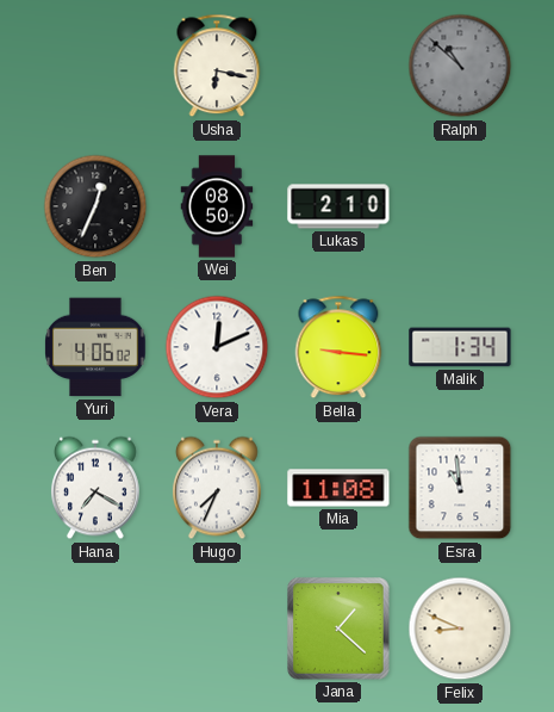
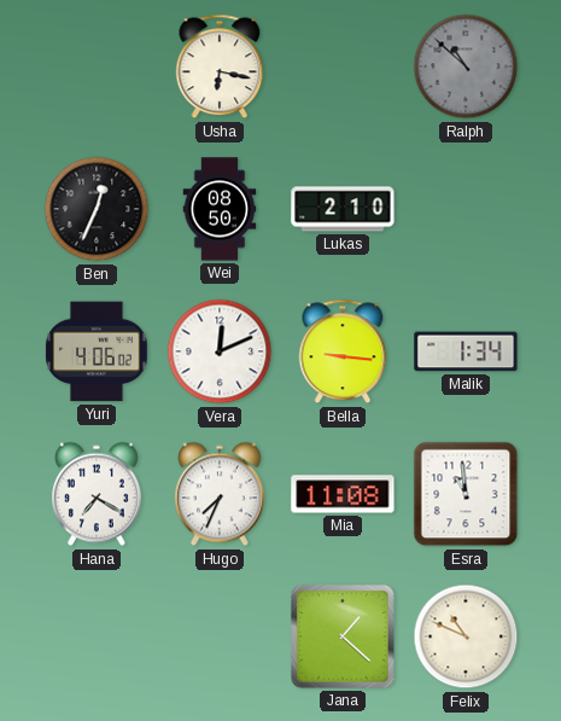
Felix: 8:49 -> 10:49 (466, 636)
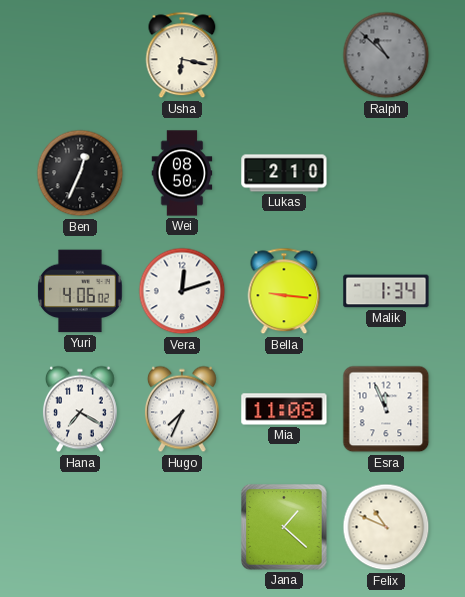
Vera: 12:11 -> 12:12 (182, 291)
Esra: 10:59 -> 11:56 (386, 409)
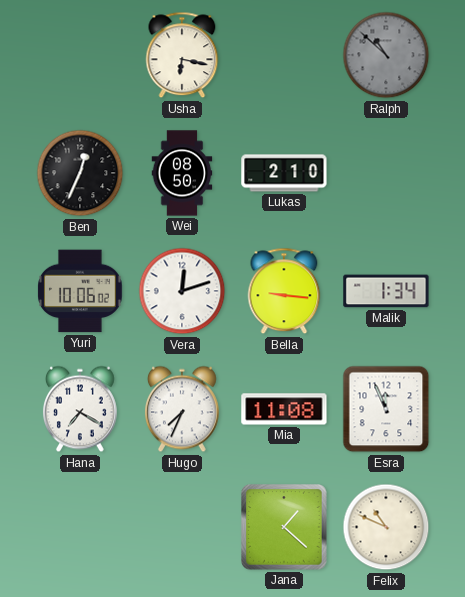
Yuri: 4:06 -> 10:06 (80, 291)
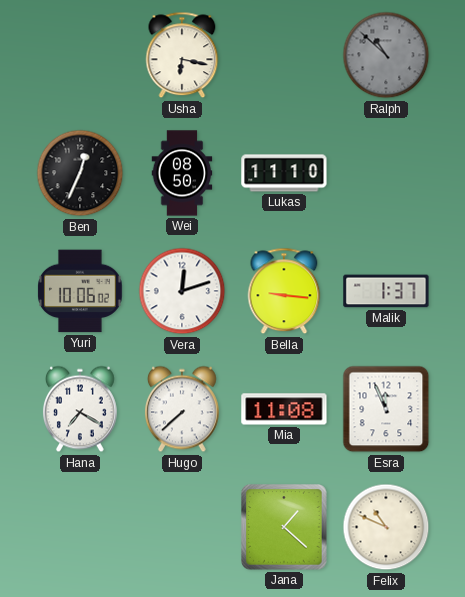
Lukas: 2:10 -> 11:10 (284, 173)
Malik: 1:34 -> 1:37 (386, 291)
Hugo: 7:34 -> 7:38 (182, 409)
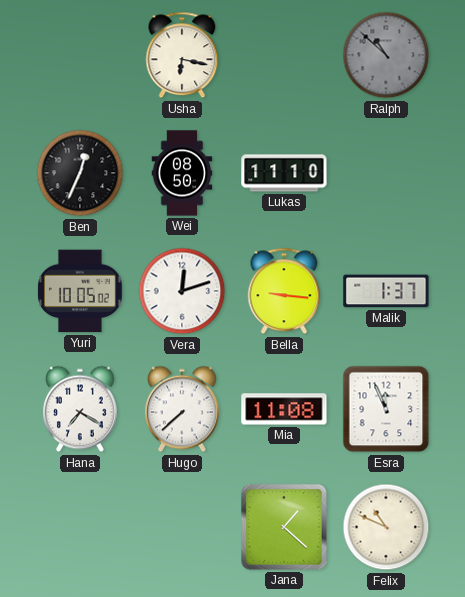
Yuri: 10:06 -> 10:05 (80, 291)
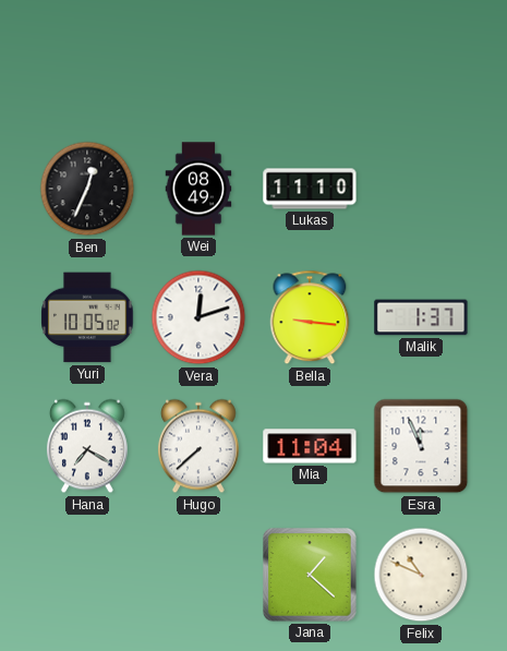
Usha: 6:17 -> none (182, 55)
Ralph: 10:52 -> none (386, 55)
Wei: 08:50 -> 08:49 (198, 189)
Mia: 11:08 -> 11:04 (310, 446)
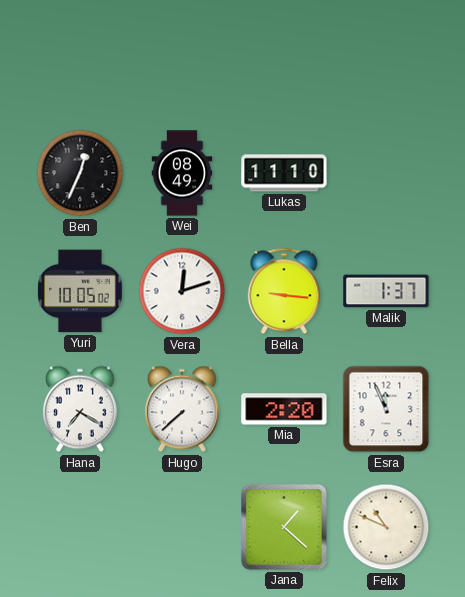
Mia: 11:04 -> 2:20 (284, 409)
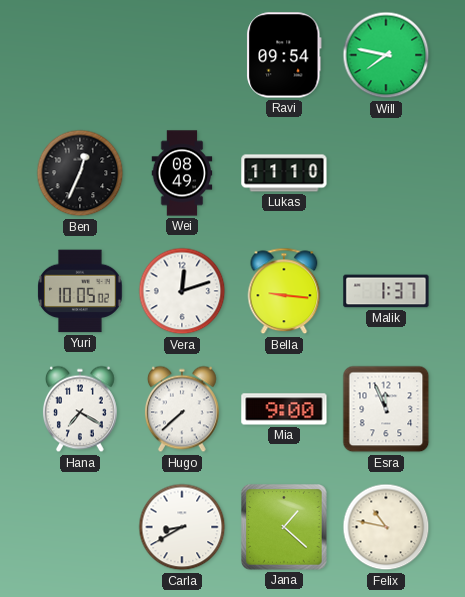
Ravi: none -> 09:54 (284, 55)
Will: none -> 7:47 (386, 55)
Mia: 2:20 -> 9:00 (284, 409)
Carla: none -> 8:40 (182, 527)
Felix: 10:49 -> 10:47 (386, 527)
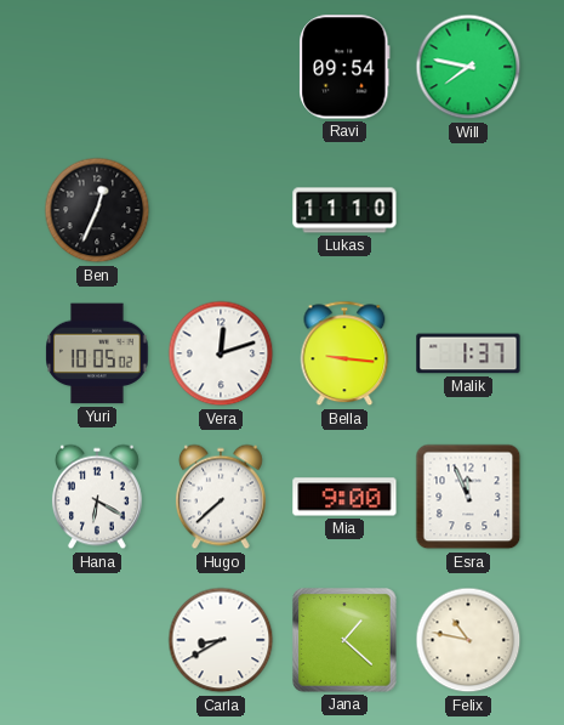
Wei: 08:49 -> none (182, 173)
Hana: 7:20 -> 6:20 (97, 497)
